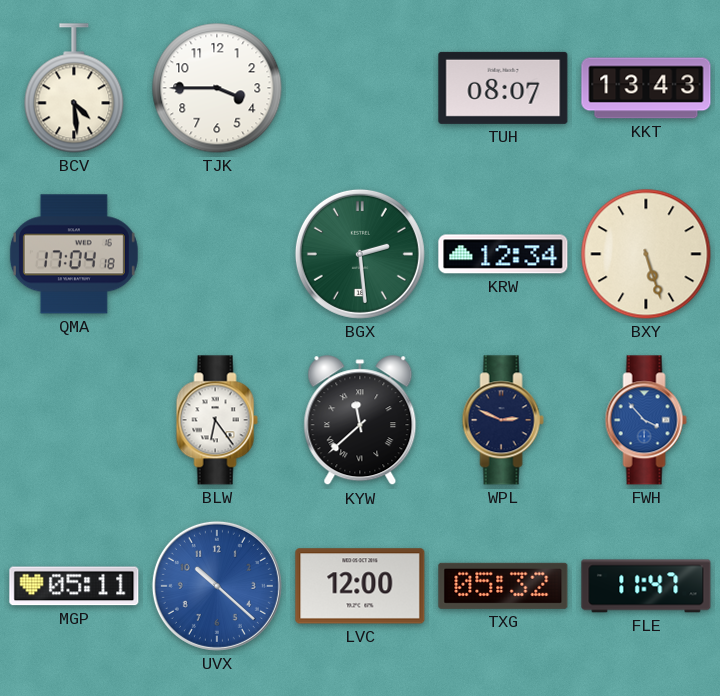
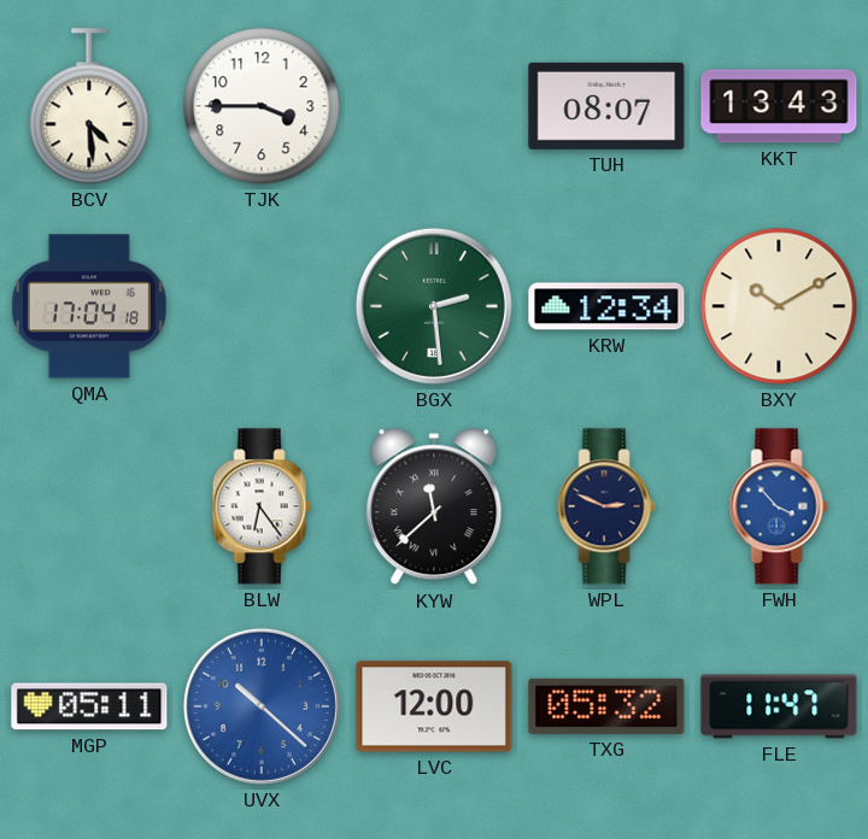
BXY: 5:27 -> 10:10 (779, 306)
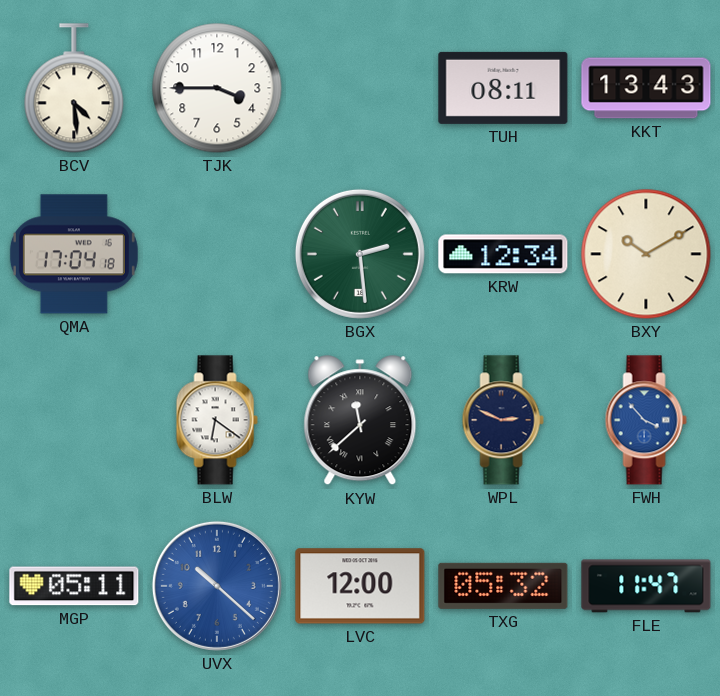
TUH: 08:07 -> 08:11 (503, 88)
BLW: 6:24 -> 6:21 (217, 420)
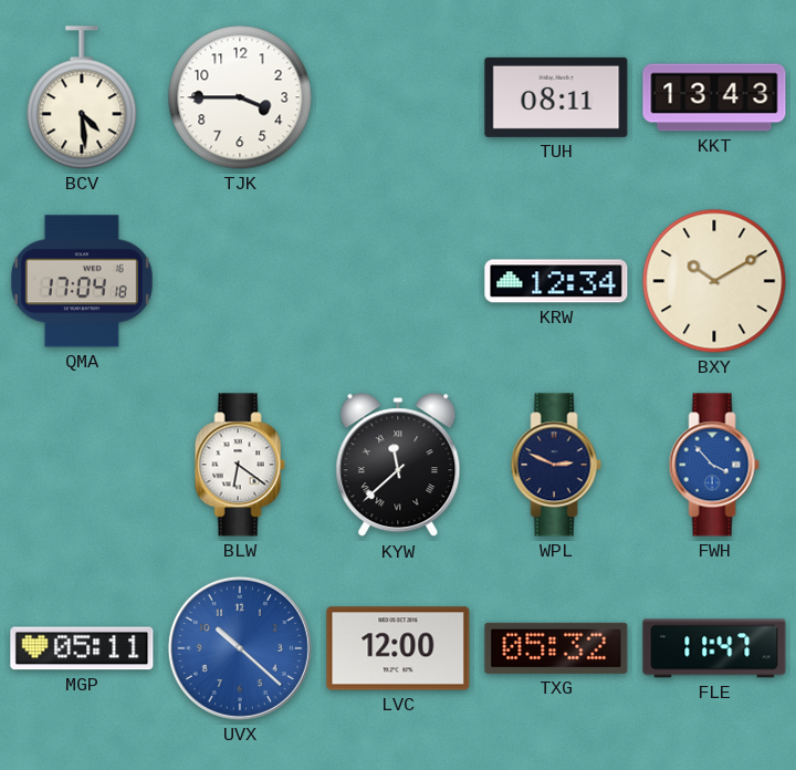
BGX: 2:29 -> none (360, 254)
